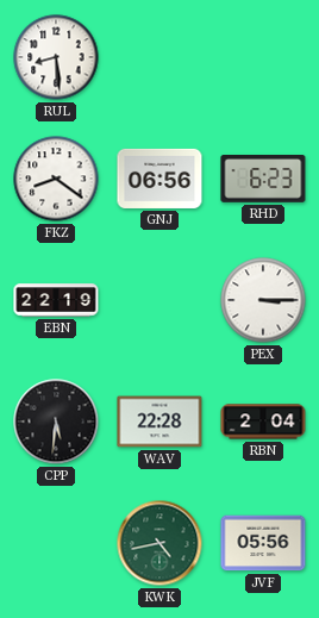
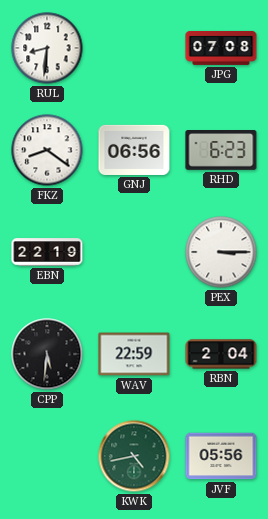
RUL: 8:29 -> 8:31 (47, 48)
JPG: none -> 07:08 (221, 48)
WAV: 22:28 -> 22:59 (134, 354)
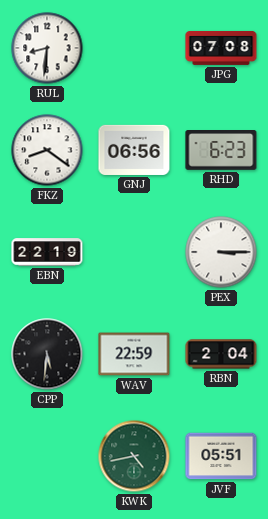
JVF: 05:56 -> 05:51 (221, 456)
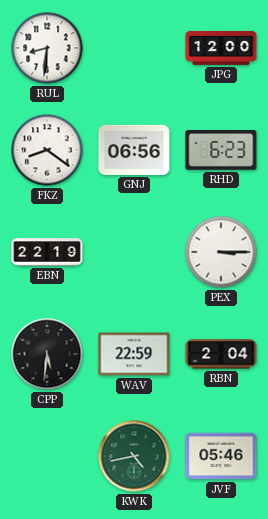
JPG: 07:08 -> 12:00 (221, 48)
JVF: 05:51 -> 05:46 (221, 456)
